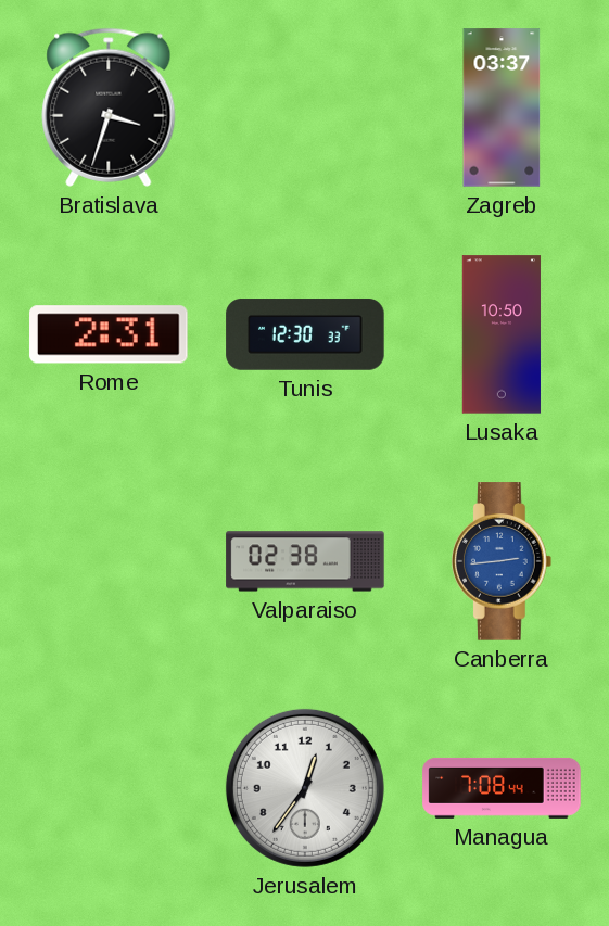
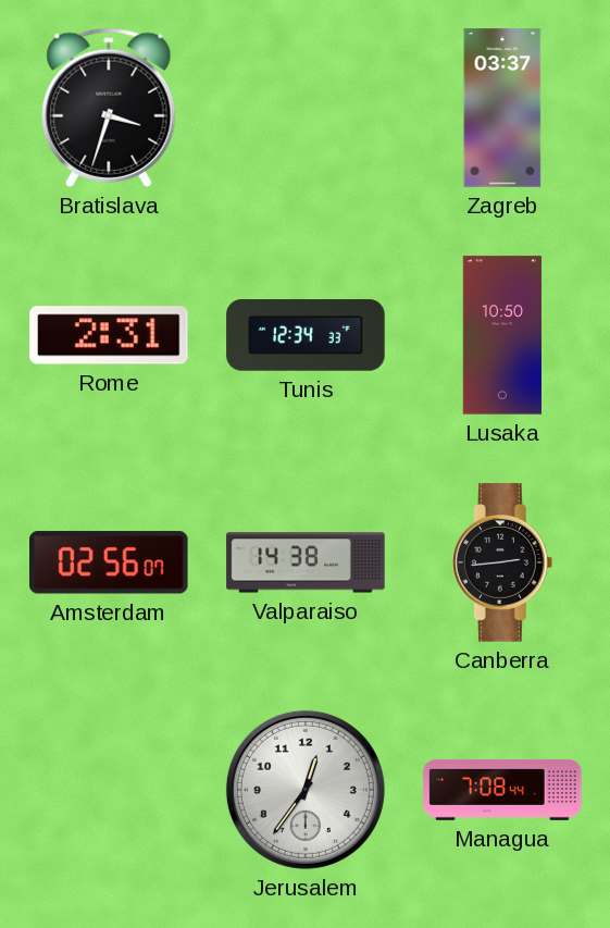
Tunis: 12:30 -> 12:34 (306, 335)
Amsterdam: none -> 02:56 (110, 562)
Valparaiso: 02:38 -> 14:38 (306, 562)
Canberra dial: blue -> black (503, 562)
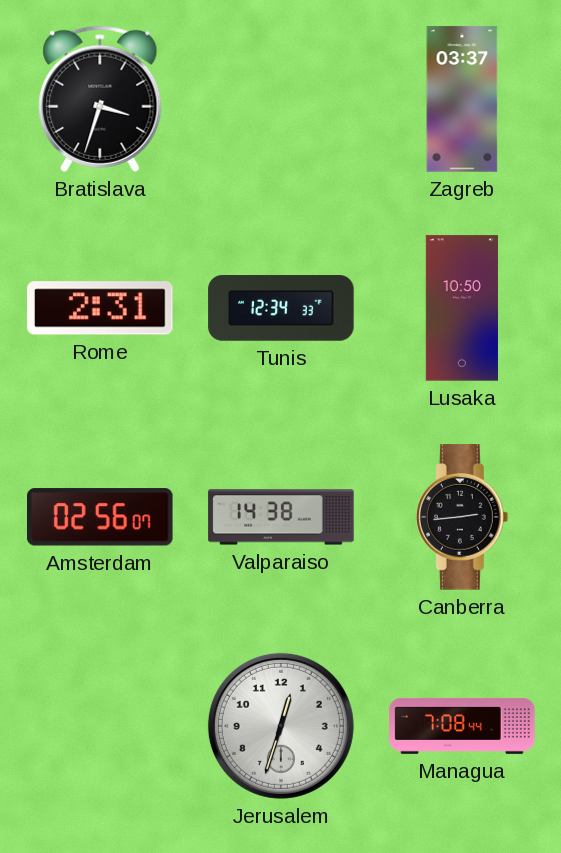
Jerusalem: 12:36 -> 12:33 (281, 726)
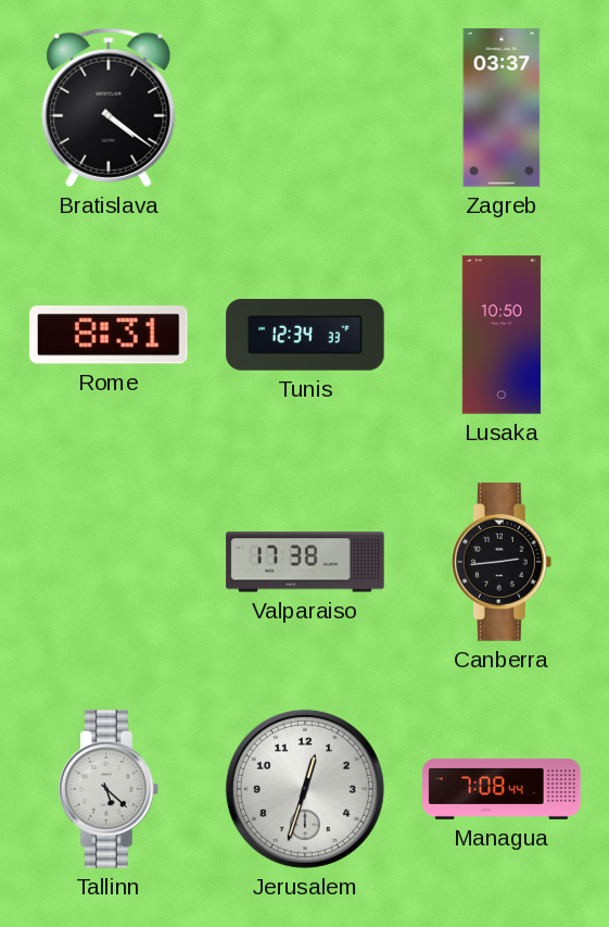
Bratislava: 3:33 -> 4:21 (109, 108)
Rome: 2:31 -> 8:31 (109, 335)
Amsterdam: 02:56 -> none (101, 517)
Valparaiso: 14:38 -> 17:38 (305, 562)
Tallinn: none -> 5:22 (110, 789)
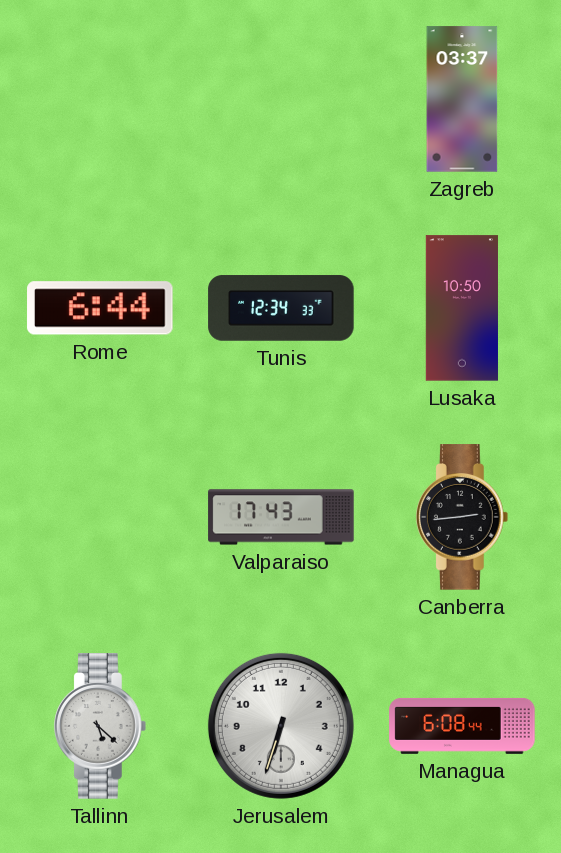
Bratislava: 4:21 -> none (109, 108)
Rome: 8:31 -> 6:44 (100, 308)
Valparaiso: 17:38 -> 17:43 (281, 517)
Jerusalem: 12:33 -> 6:33 (281, 726)
Managua: 7:08 -> 6:08 (462, 726)
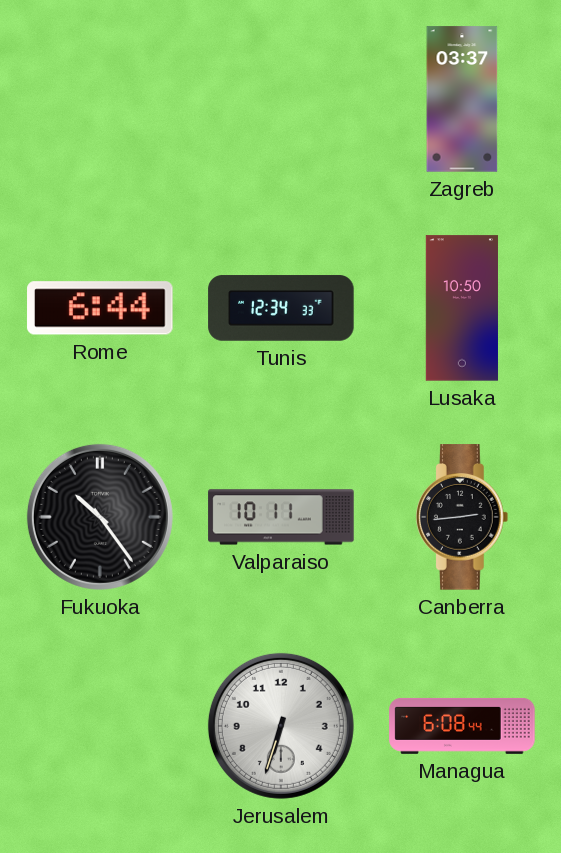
Fukuoka: none -> 10:24 (100, 517)
Valparaiso: 17:43 -> 10:11 (281, 517)
Tallinn: 5:22 -> none (101, 726)
